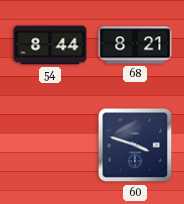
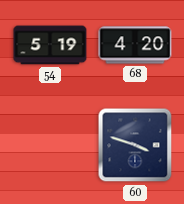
54: 8:44 -> 5:19 (50, 45)
68: 8:21 -> 4:20 (135, 45)
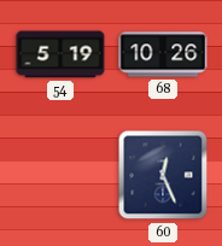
68: 4:20 -> 10:26 (163, 54)
60: 3:48 -> 12:26 (163, 175)
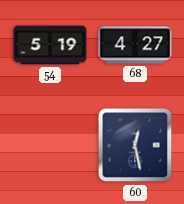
68: 10:26 -> 4:27 (135, 45)
60: 12:26 -> 12:28 (135, 145)
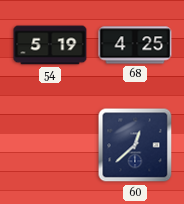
68: 4:27 -> 4:25 (135, 45)
60: 12:28 -> 12:38 (135, 145)
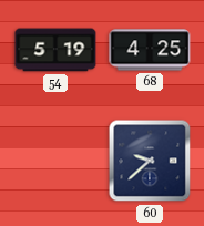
60: 12:38 -> 9:38 (150, 161)
